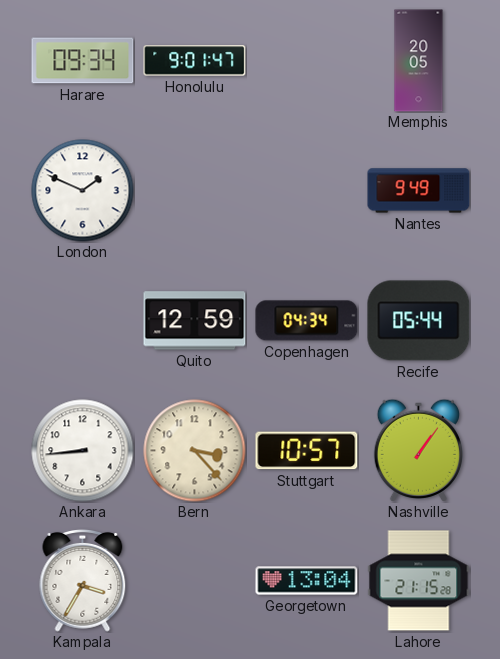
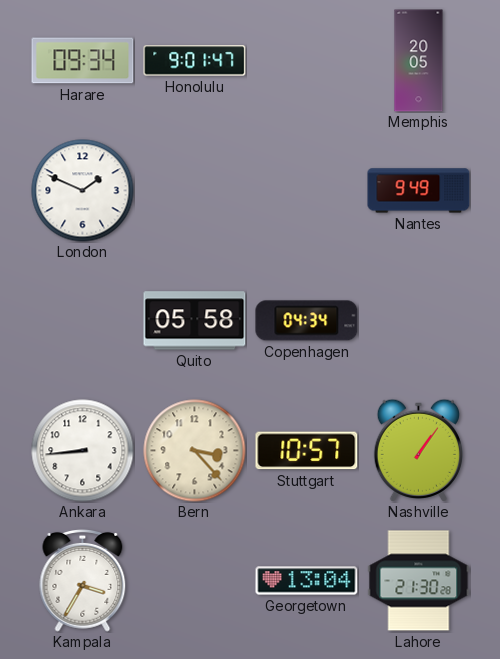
Quito: 12:59 -> 05:58 (195, 321)
Recife: 05:44 -> none (419, 321)
Lahore: 21:15 -> 21:30 (419, 581)
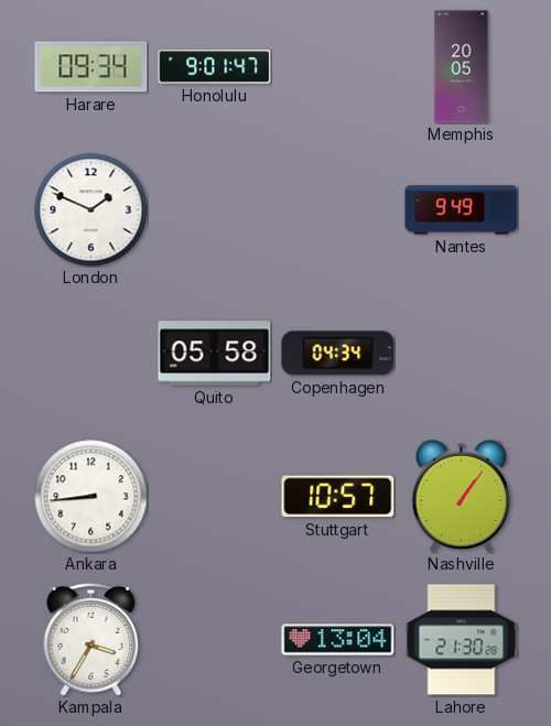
Bern: 3:23 -> none (195, 451)
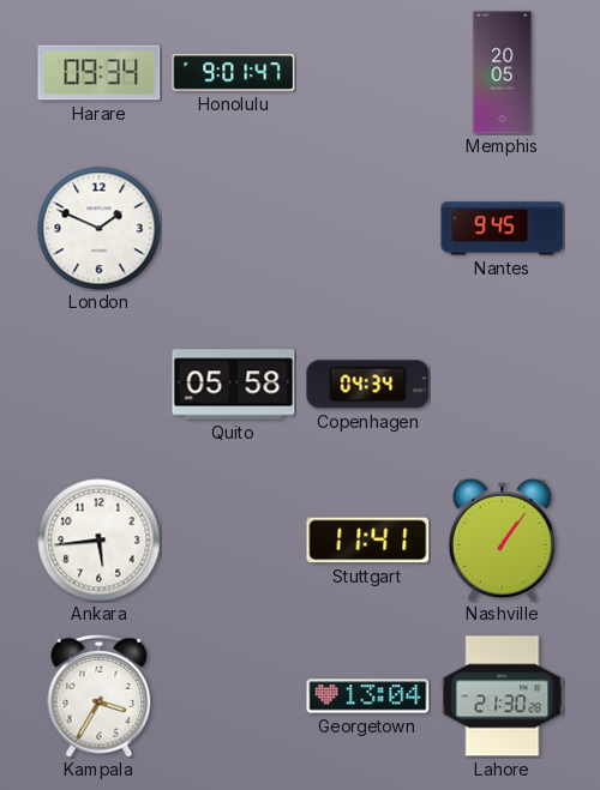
Nantes: 9:49 -> 9:45 (503, 229)
Ankara: 8:44 -> 5:44 (100, 541)
Stuttgart: 10:57 -> 11:41 (368, 541)
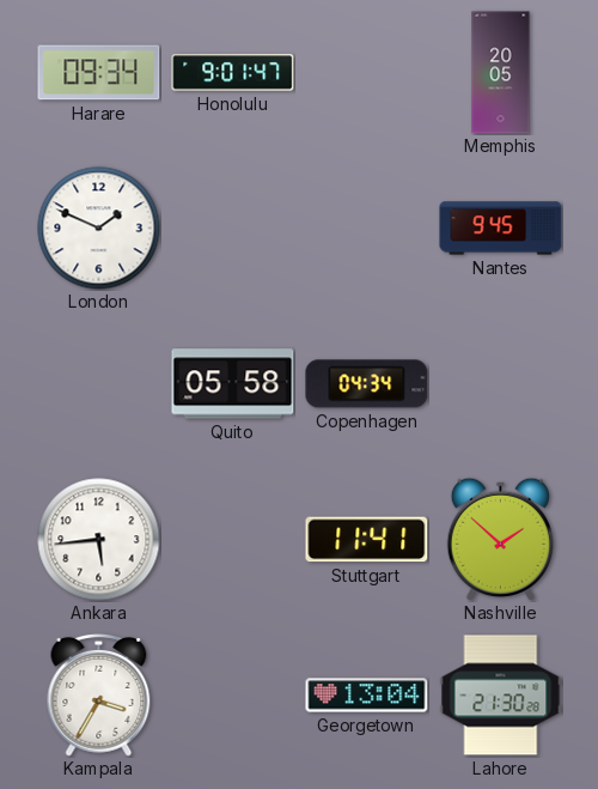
Nashville: 1:06 -> 1:52 (500, 539)
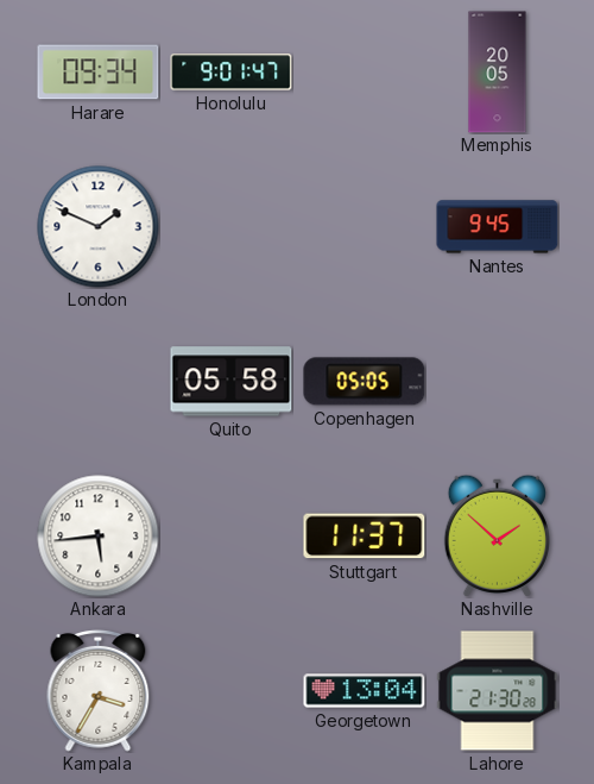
Copenhagen: 04:34 -> 05:05 (365, 382)
Stuttgart: 11:41 -> 11:37 (365, 537)
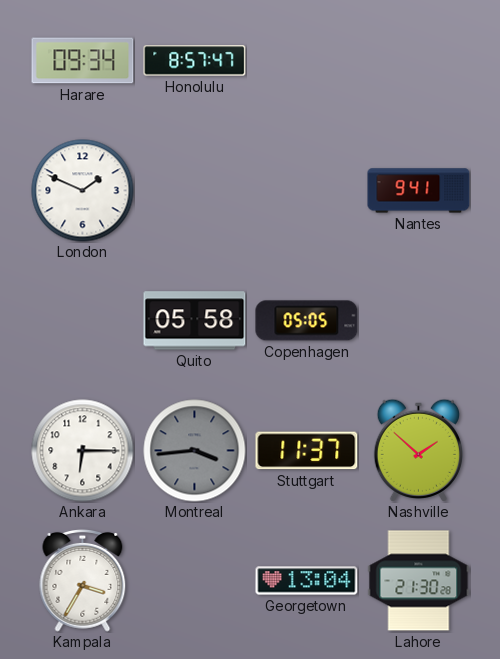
Honolulu: 9:01 -> 8:57 (195, 61)
Memphis: 20:05 -> none (498, 73)
Nantes: 9:45 -> 9:41 (419, 191)
Ankara: 5:44 -> 6:15 (83, 451)
Montreal: none -> 3:44 (195, 451)
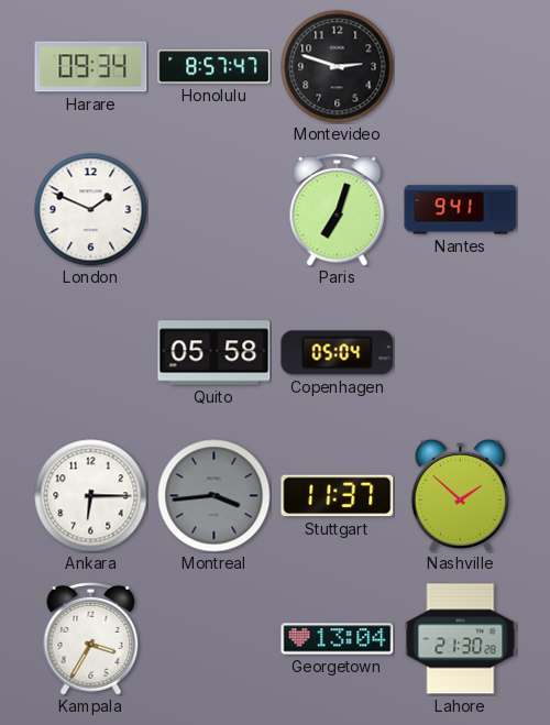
Montevideo: none -> 2:48 (338, 67)
Paris: none -> 7:03 (338, 209)
Copenhagen: 05:05 -> 05:04 (338, 353)
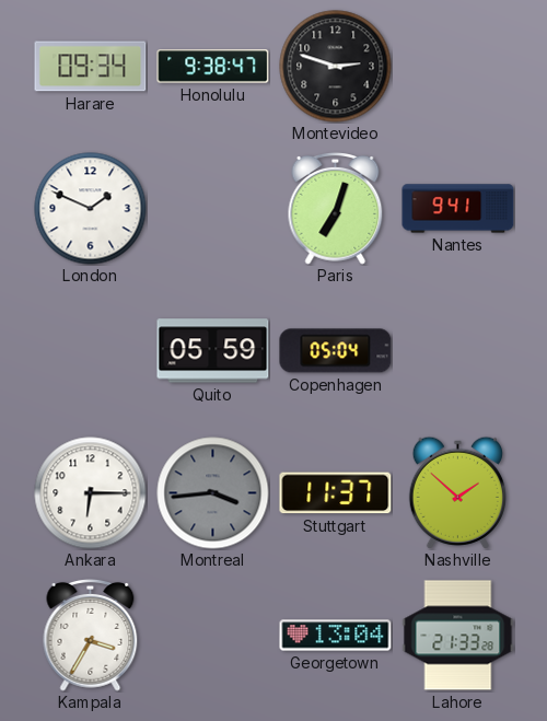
Honolulu: 8:57 -> 9:38 (213, 67)
Quito: 05:58 -> 05:59 (213, 351)
Lahore: 21:30 -> 21:33 (458, 636)
